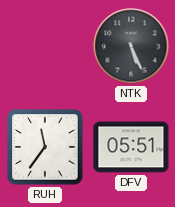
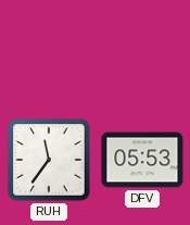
NTK: 5:26 -> none (131, 46)
DFV: 05:51 -> 05:53 (142, 160)
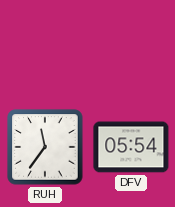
DFV: 05:53 -> 05:54 (131, 147)
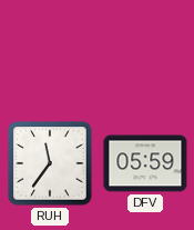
DFV: 05:54 -> 05:59 (145, 163)
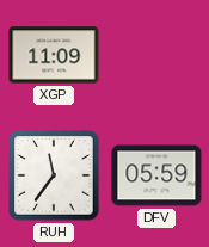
XGP: none -> 11:09 (54, 55)
